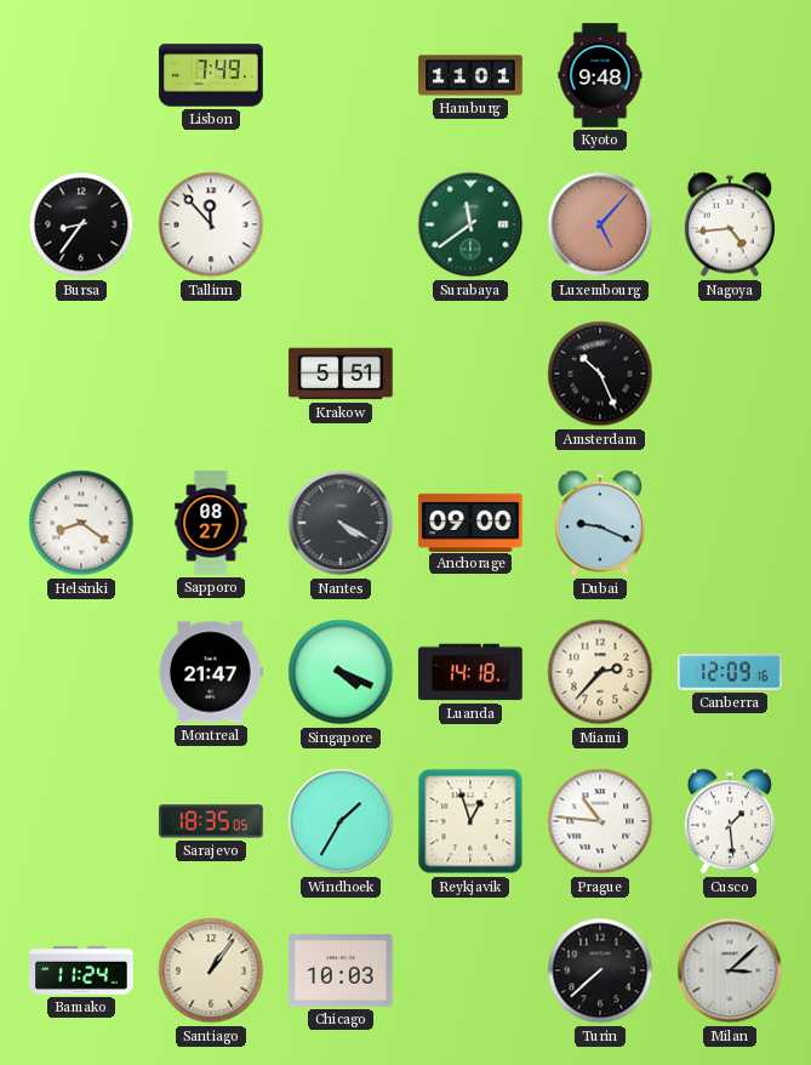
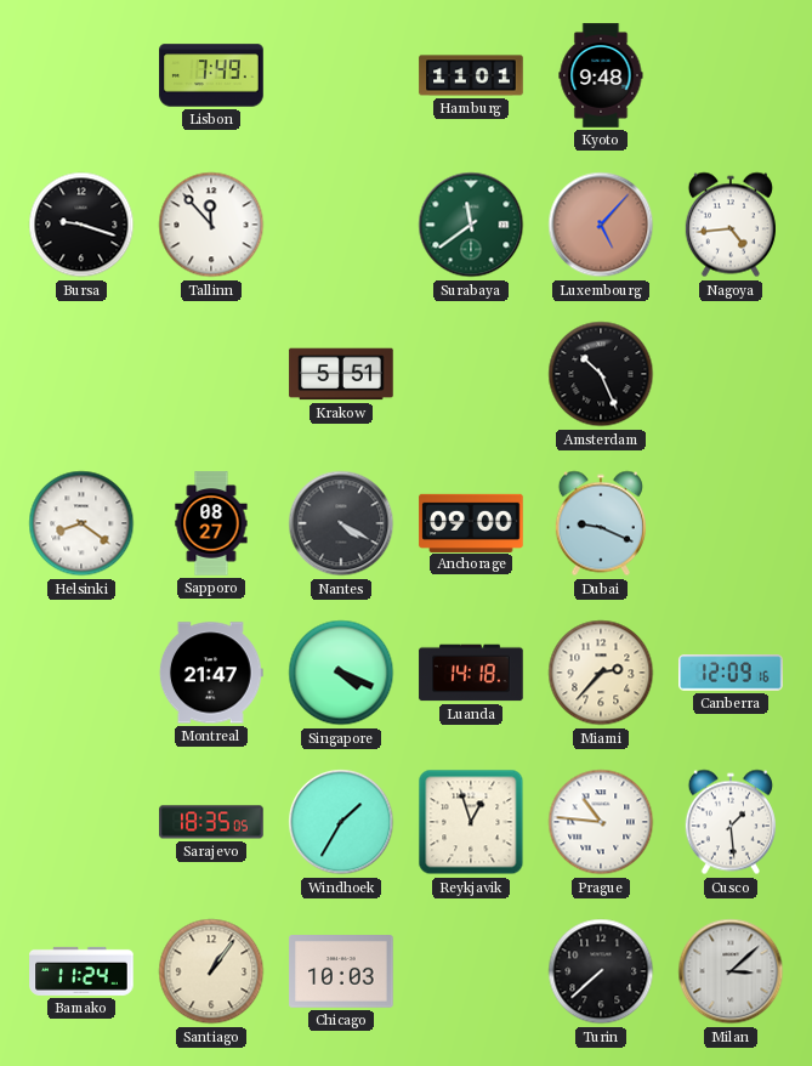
Bursa: 8:36 -> 9:18 (81, 225)
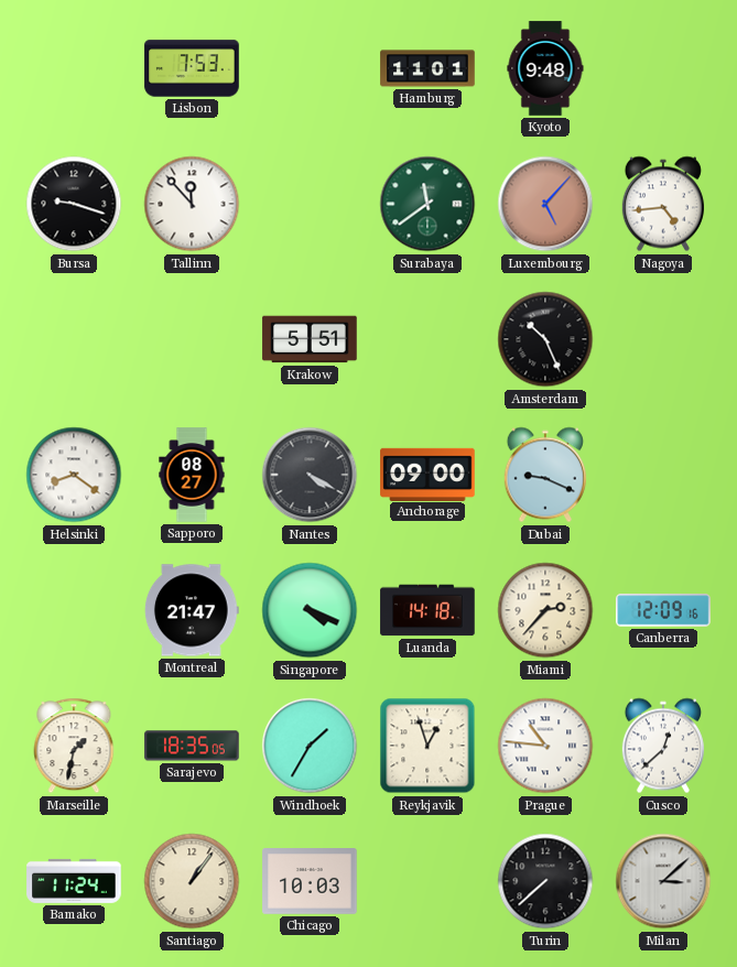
Lisbon: 7:49 -> 7:53 (192, 68)
Marseille: none -> 1:32 (74, 746)
Cusco: 1:29 -> 12:38 (663, 746)
